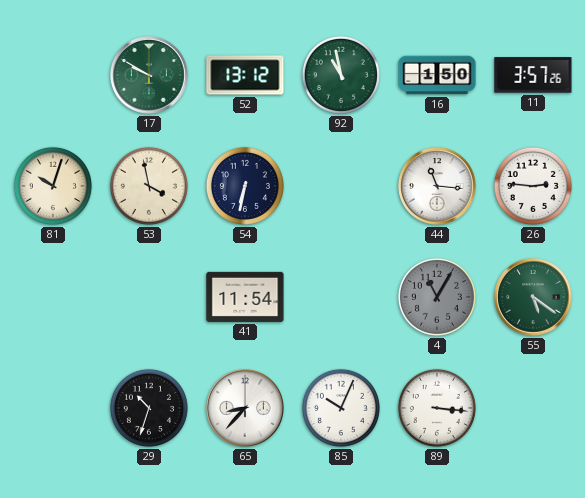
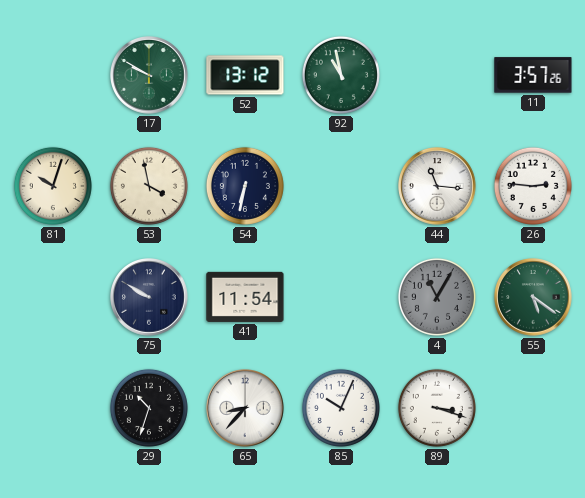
16: 1:50 -> none (437, 75)
75: none -> 9:50 (149, 297)
89: 3:16 -> 3:18 (437, 408)
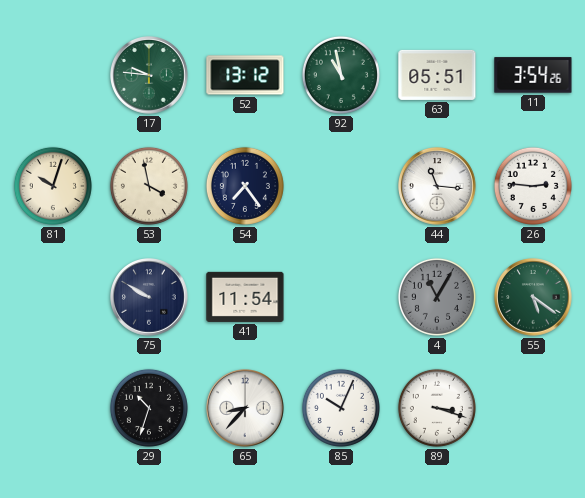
17: 9:50 -> 9:46 (149, 75)
63: none -> 05:51 (437, 75)
11: 3:57 -> 3:54 (533, 75)
54: 6:32 -> 7:24 (245, 186)
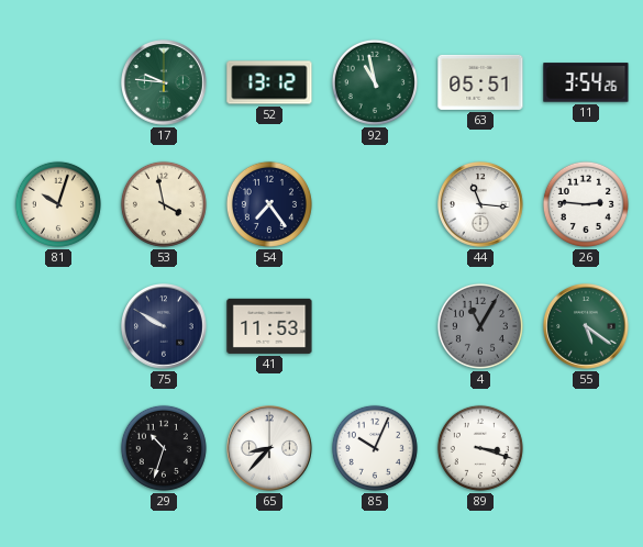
41: 11:54 -> 11:53 (269, 326)
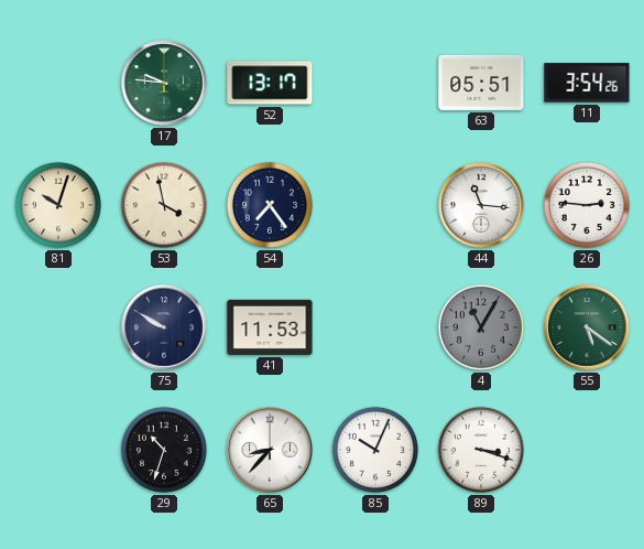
52: 13:12 -> 13:17 (270, 83)
92: 10:58 -> none (375, 82)
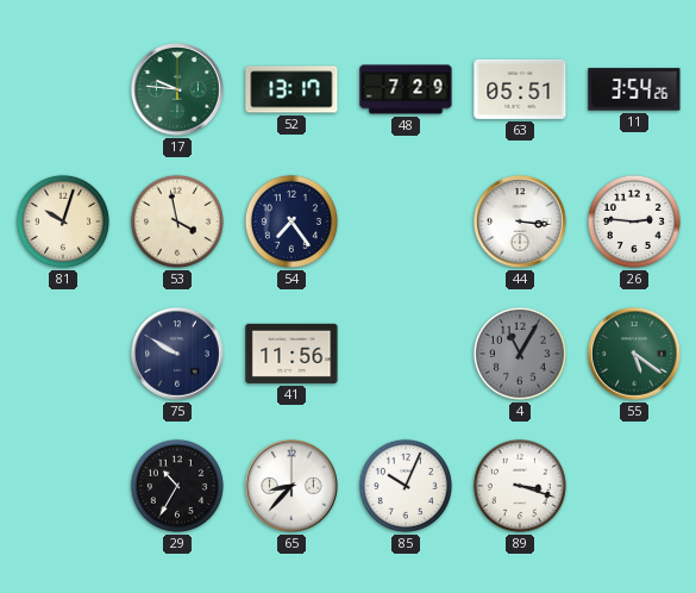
48: none -> 7:29 (406, 89)
44: 11:16 -> 3:16 (520, 221)
41: 11:53 -> 11:56 (291, 354)
29: 10:33 -> 10:35 (177, 486)
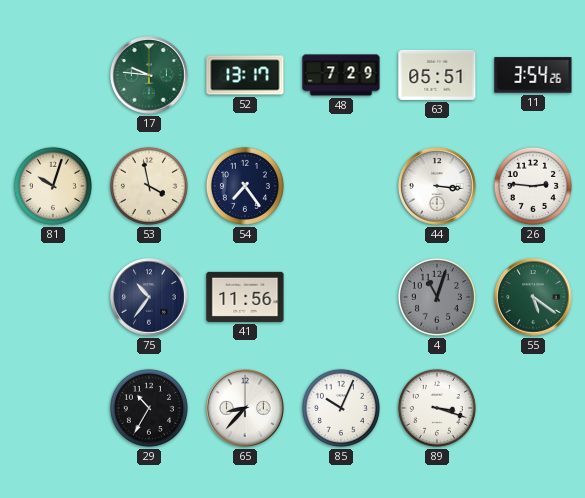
75: 9:50 -> 10:36 (149, 297)
4: 11:05 -> 11:03 (437, 297)
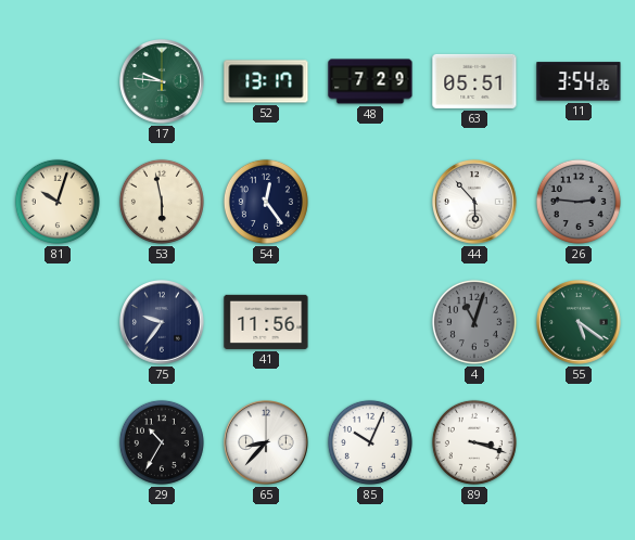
53: 3:58 -> 5:58 (162, 202)
54: 7:24 -> 12:24 (266, 202)
44: 3:16 -> 5:53 (474, 202)
26 dial: white -> grey (579, 202)
75: 10:36 -> 9:36 (162, 322)
